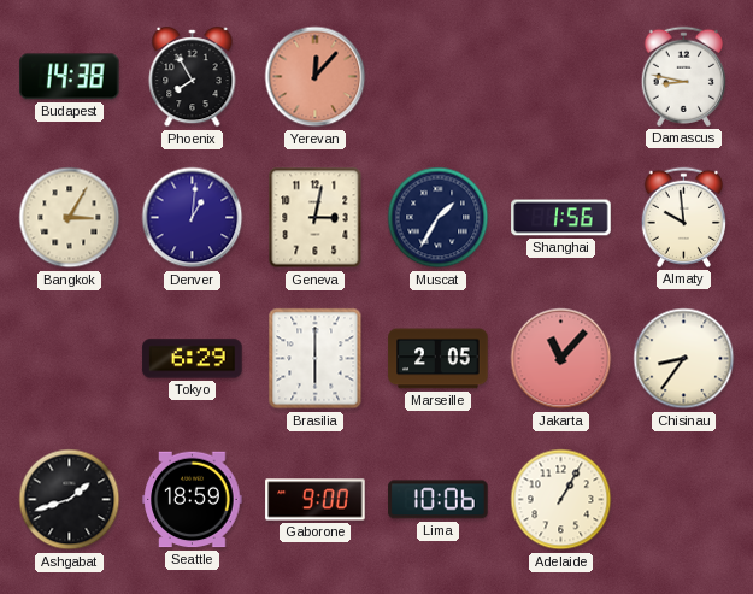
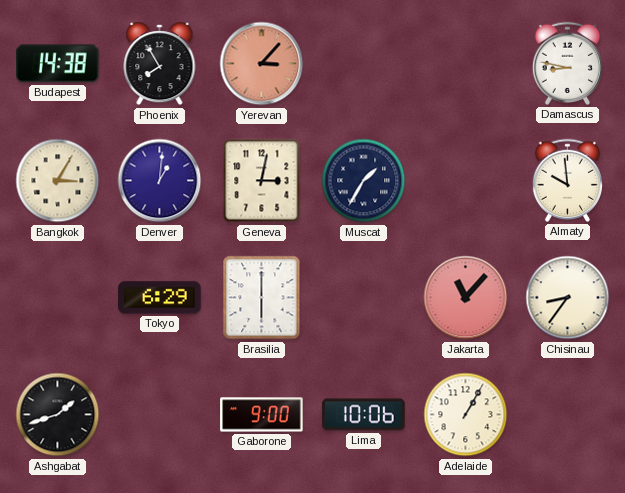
Yerevan: 12:07 -> 3:07 (262, 64)
Shanghai: 1:56 -> none (561, 218)
Marseille: 2:05 -> none (439, 359)
Seattle: 18:59 -> none (193, 500)
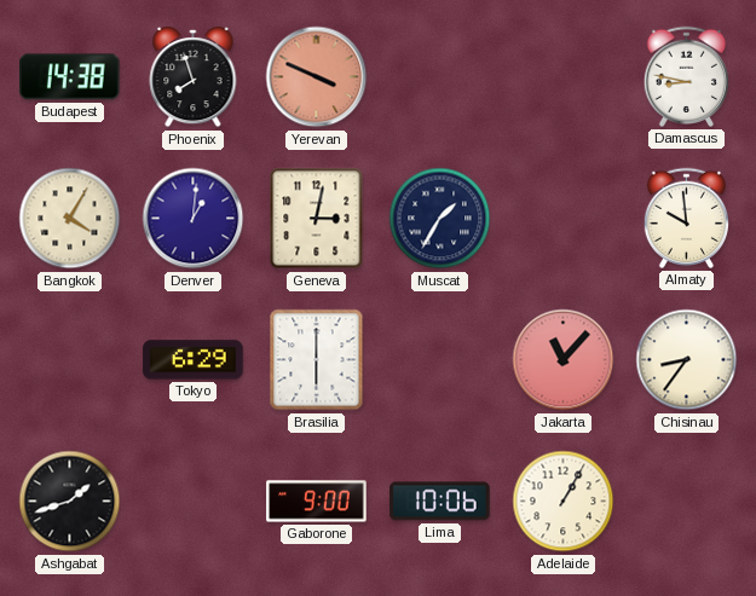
Phoenix: 7:55 -> 7:57 (194, 77)
Yerevan: 3:07 -> 3:49 (317, 77)
Bangkok: 3:05 -> 4:05 (70, 219)
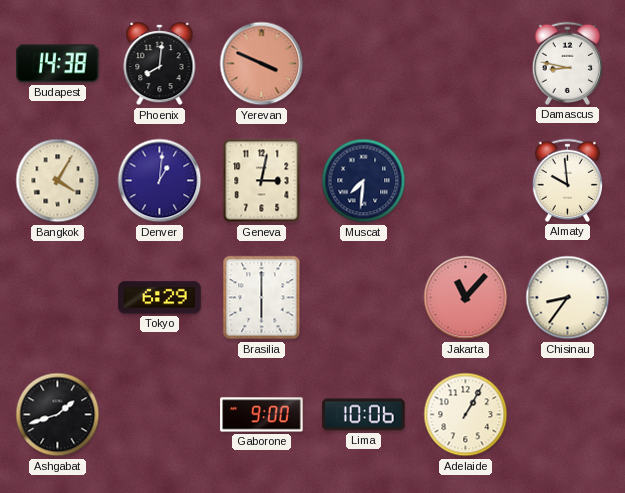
Phoenix: 7:57 -> 8:01 (160, 64)
Muscat: 1:35 -> 7:31 (364, 181)
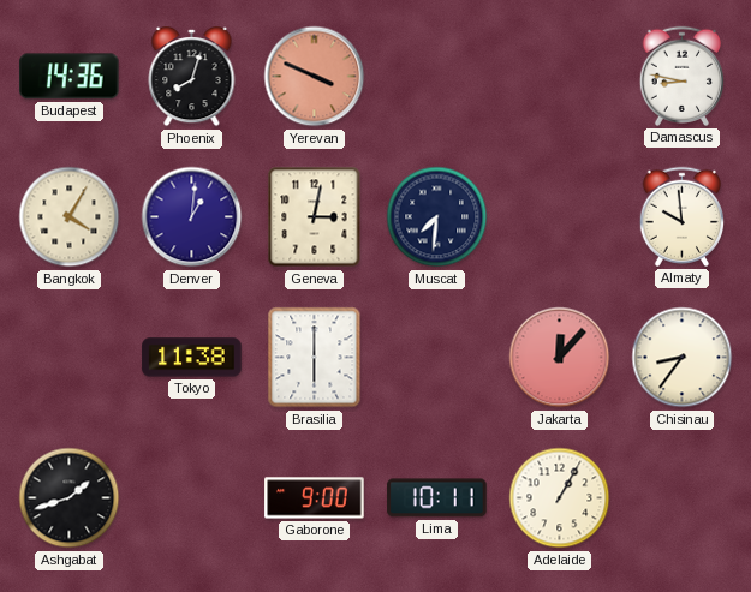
Budapest: 14:38 -> 14:36 (70, 77)
Phoenix: 8:01 -> 8:03 (192, 77)
Tokyo: 6:29 -> 11:38 (192, 358)
Jakarta: 11:07 -> 12:07 (560, 358)
Lima: 10:06 -> 10:11 (437, 498)
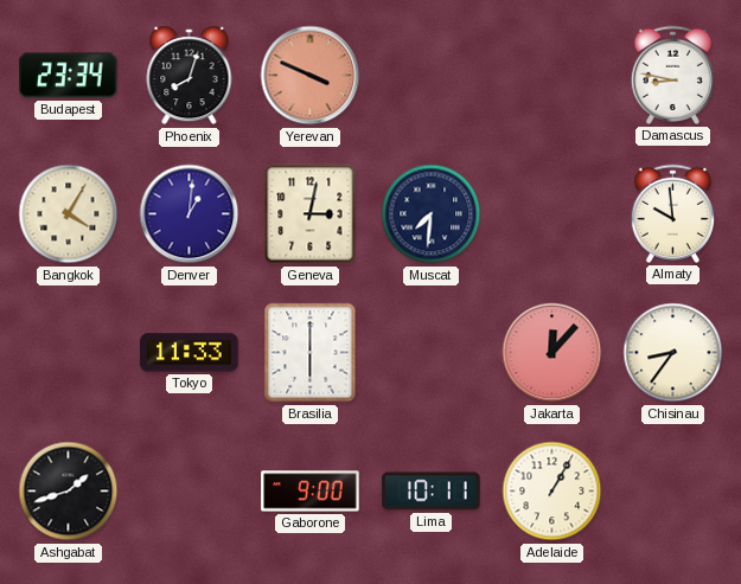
Budapest: 14:36 -> 23:34 (69, 76)
Tokyo: 11:38 -> 11:33 (190, 353)
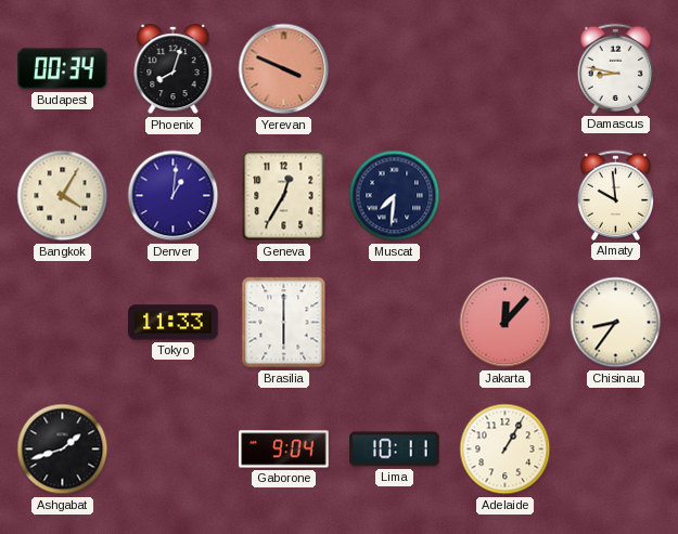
Budapest: 23:34 -> 00:34 (63, 69)
Geneva: 3:02 -> 12:35 (284, 196)
Gaborone: 9:00 -> 9:04 (284, 450)
